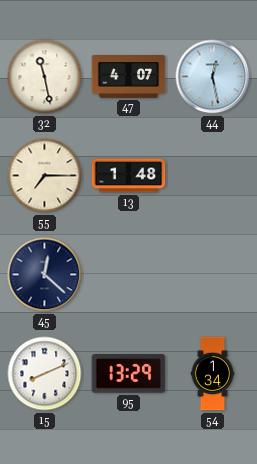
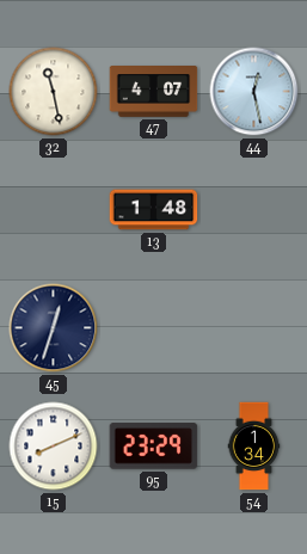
55: 7:15 -> none (45, 176)
45: 12:22 -> 12:33 (54, 328)
95: 13:29 -> 23:29 (154, 447)
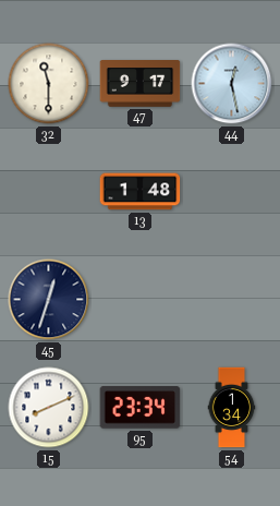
32: 11:28 -> 11:30 (49, 84)
47: 4:07 -> 9:17 (141, 84)
95: 23:29 -> 23:34 (141, 408)
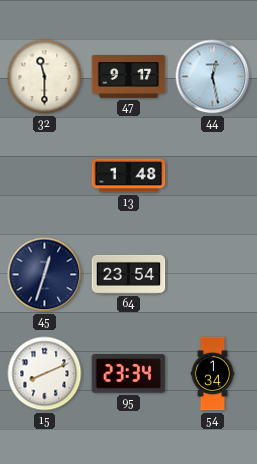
64: none -> 23:54 (129, 274)
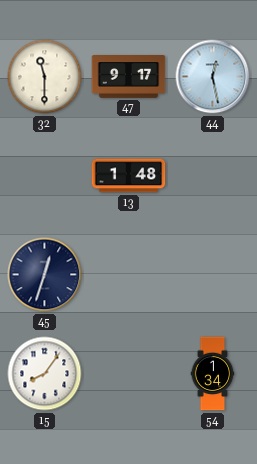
64: 23:54 -> none (129, 274)
15: 8:11 -> 8:06 (45, 374)
95: 23:34 -> none (129, 374)
